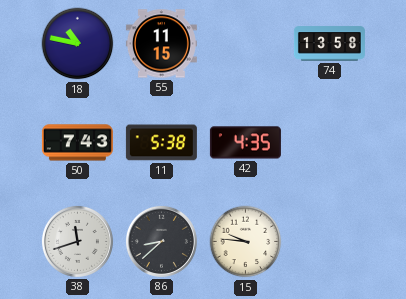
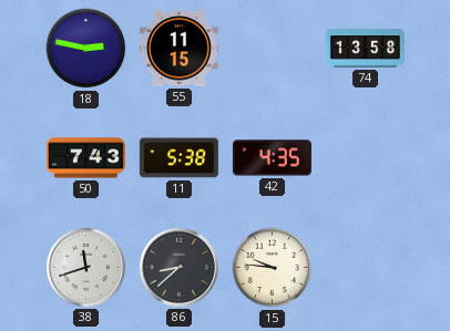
18: 10:47 -> 2:47 (86, 49)
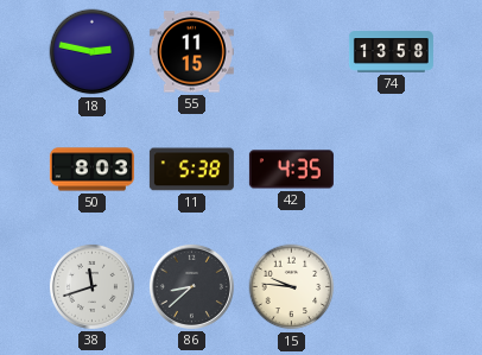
50: 7:43 -> 8:03 (91, 170)
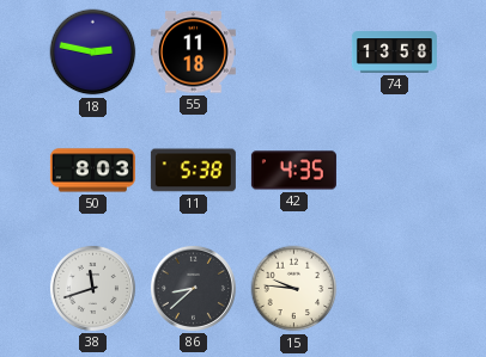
55: 11:15 -> 11:18 (193, 53)
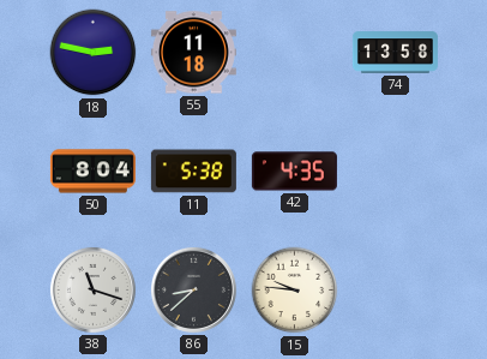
50: 8:03 -> 8:04 (92, 172)
38: 11:42 -> 11:18 (92, 289)
